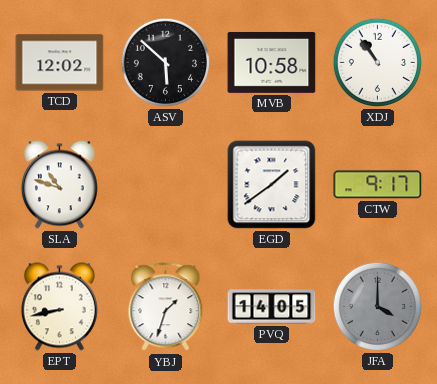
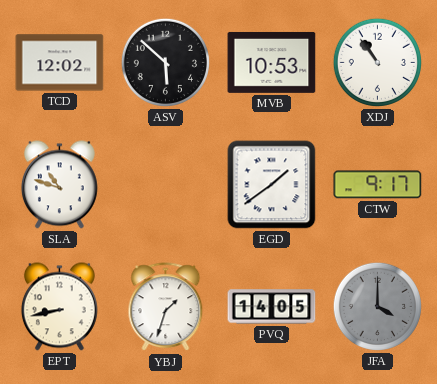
MVB: 10:58 -> 10:53 (272, 62)
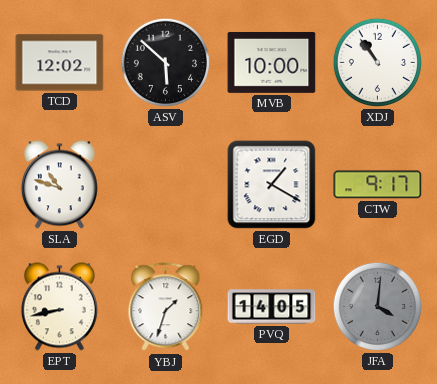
MVB: 10:53 -> 10:00 (272, 62)
EGD: 1:39 -> 1:20 (272, 185)
JFA: 4:00 -> 4:01 (377, 306)
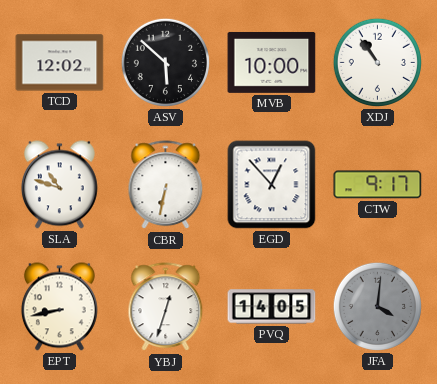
CBR: none -> 6:32 (166, 185)
EGD: 1:20 -> 12:53 (272, 185)
YBJ: 1:33 -> 12:33 (166, 307)
